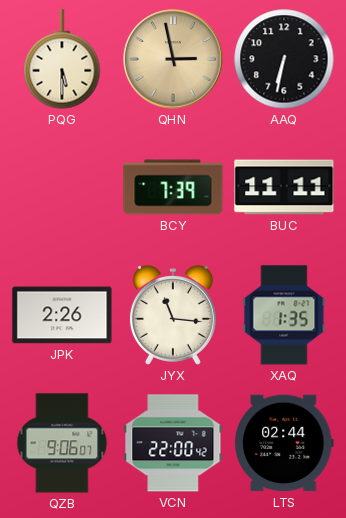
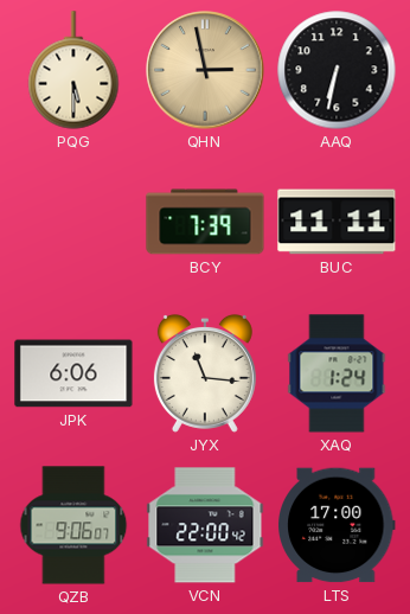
JPK: 2:26 -> 6:06 (73, 373)
XAQ: 1:35 -> 1:24 (337, 373)
LTS: 02:44 -> 17:00 (338, 525)
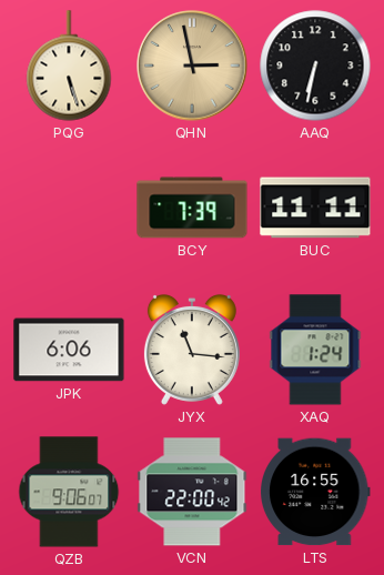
PQG: 5:30 -> 5:27 (69, 65)
LTS: 17:00 -> 16:55 (316, 492)
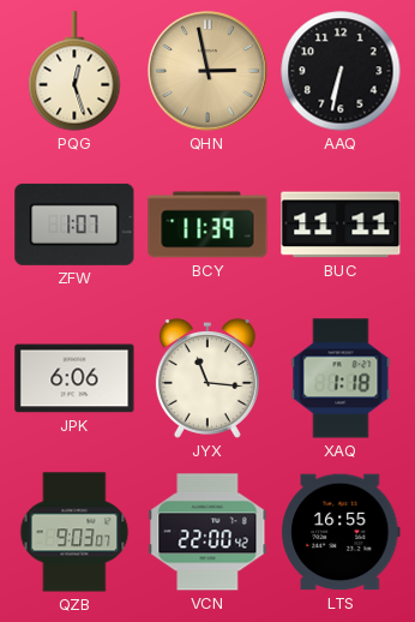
PQG: 5:27 -> 12:27 (74, 71)
ZFW: none -> 1:07 (74, 225)
BCY: 7:39 -> 11:39 (207, 225)
XAQ: 1:24 -> 1:18 (341, 378)
QZB: 9:06 -> 9:03 (74, 532)
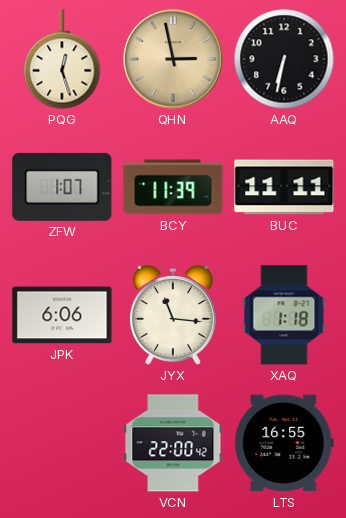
QZB: 9:03 -> none (74, 532)
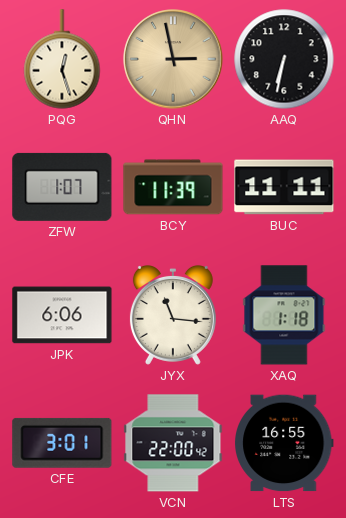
CFE: none -> 3:01 (62, 443)
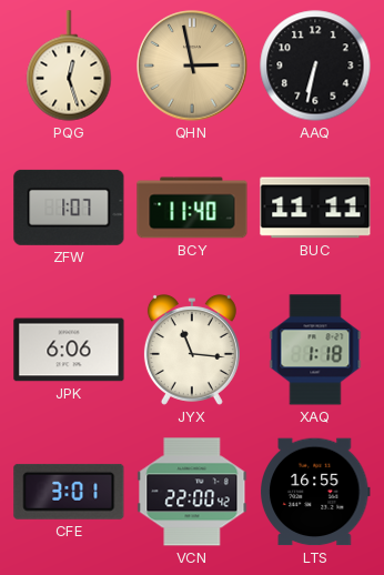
BCY: 11:39 -> 11:40 (192, 208)
